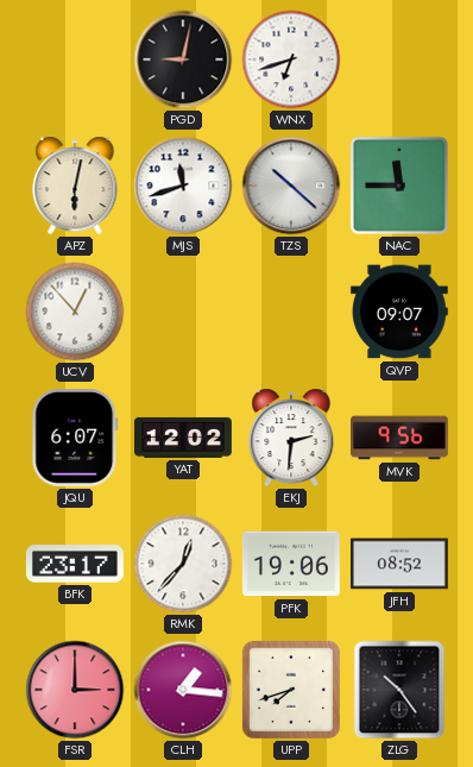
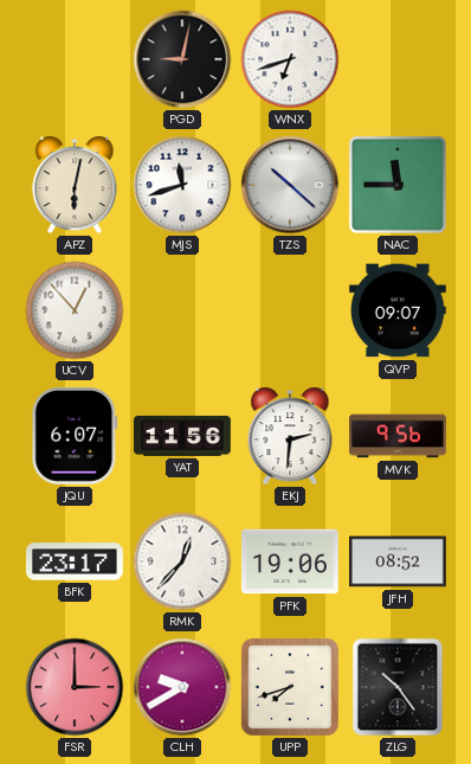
YAT: 12:02 -> 11:56 (183, 436)
CLH: 1:16 -> 9:40 (182, 687)
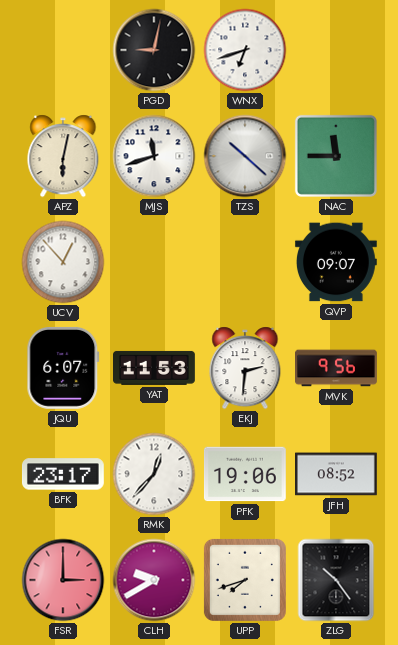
YAT: 11:56 -> 11:53 (155, 368)
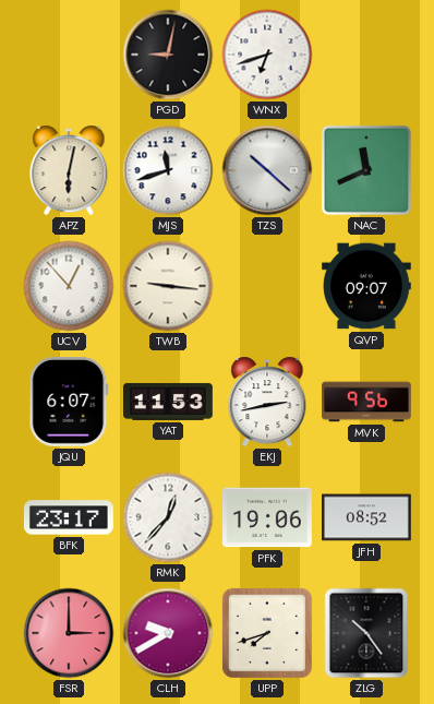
NAC: 11:45 -> 11:41 (366, 170)
TWB: none -> 9:16 (168, 286)
EKJ: 2:31 -> 2:43 (267, 402)
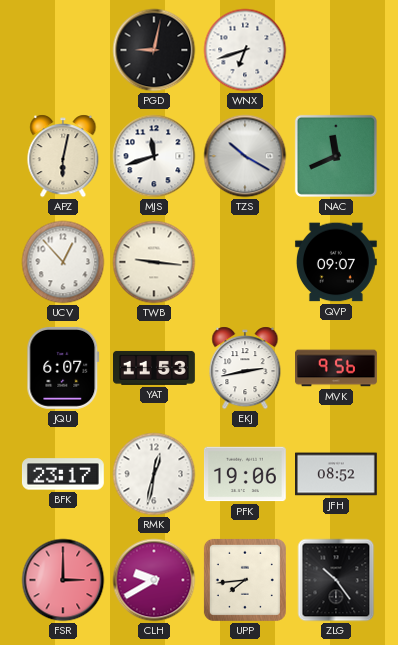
TZS: 10:22 -> 10:20 (245, 156)
RMK: 12:37 -> 12:32 (154, 474)
UPP: 7:42 -> 7:44 (245, 580)
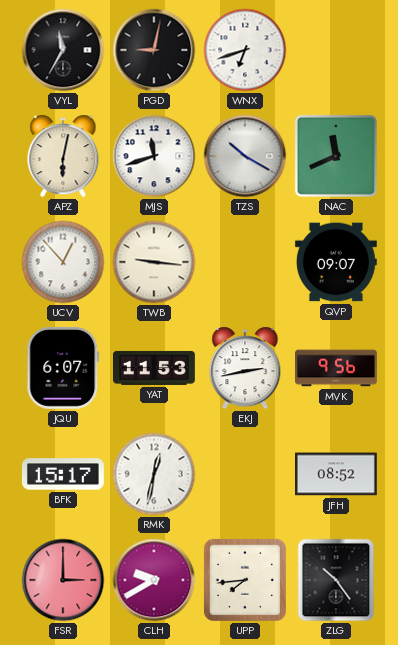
VYL: none -> 11:35 (63, 50)
BFK: 23:17 -> 15:17 (63, 474)
PFK: 19:06 -> none (245, 474)
